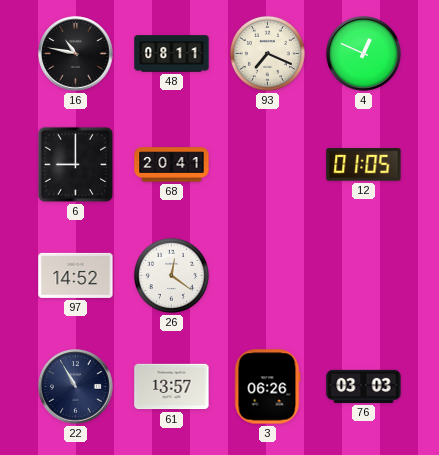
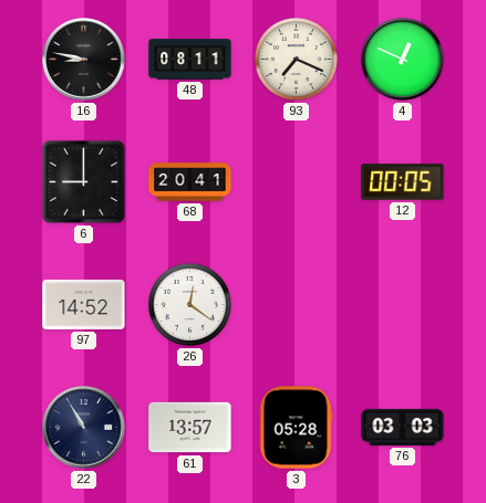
16: 10:47 -> 8:47 (84, 60)
12: 01:05 -> 00:05 (403, 182)
3: 06:26 -> 05:28 (296, 428)
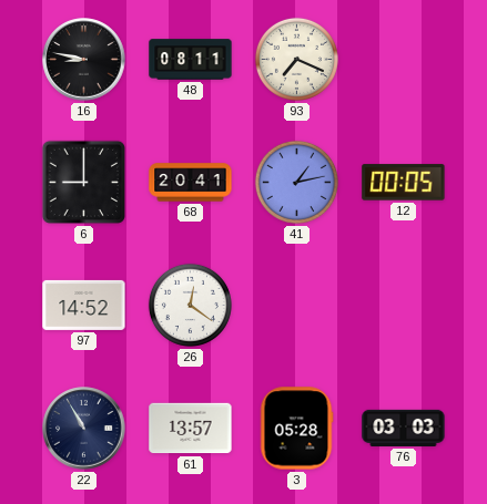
4: 12:49 -> none (403, 60)
41: none -> 1:13 (296, 182)
